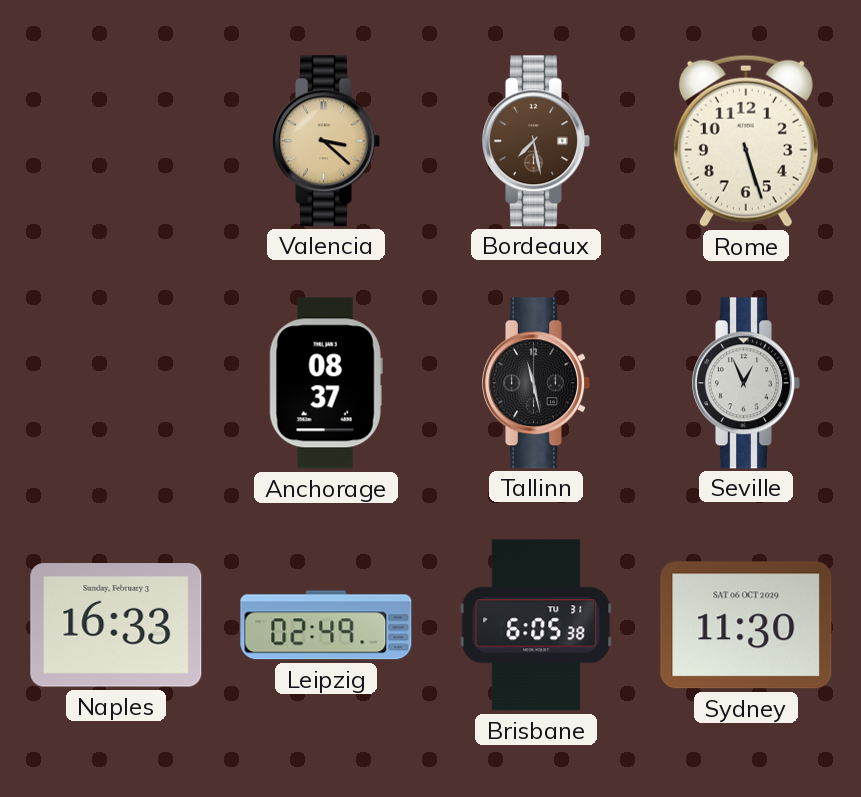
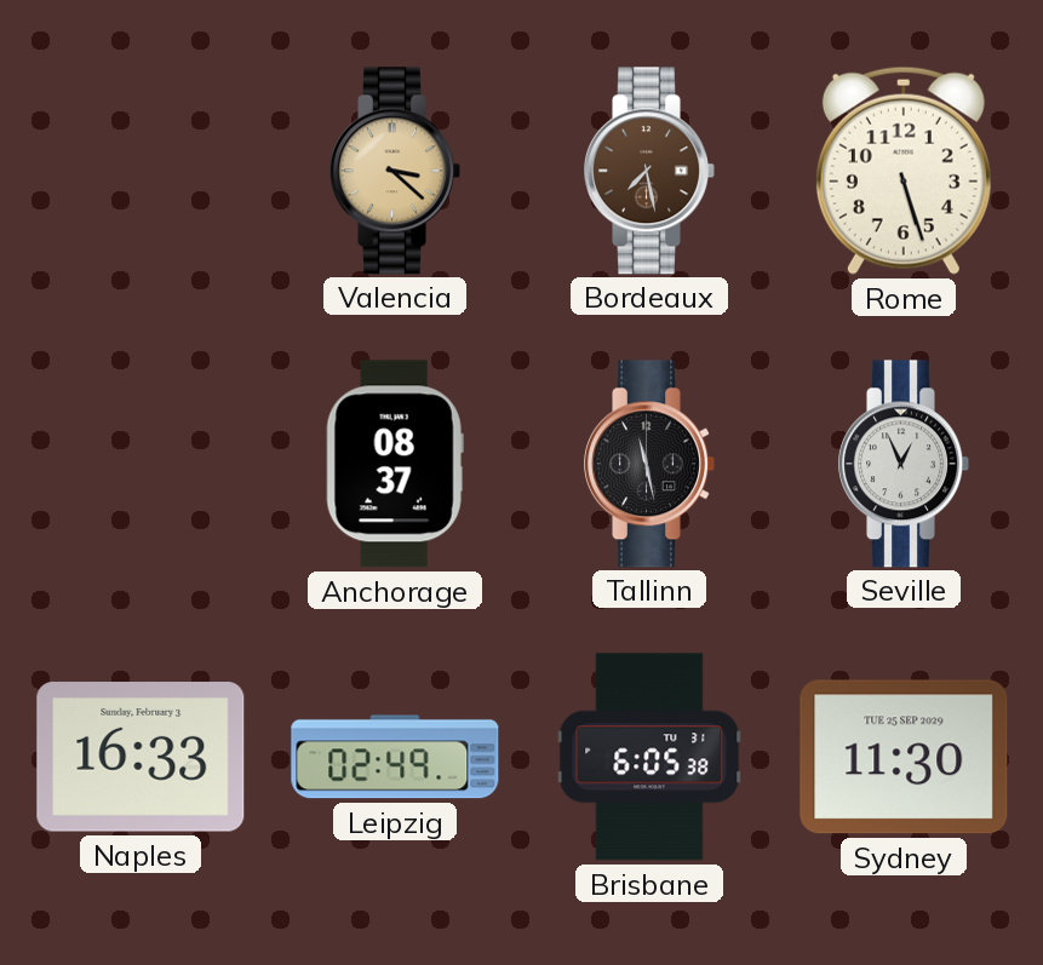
Sydney date: SAT 06 OCT 2029 -> TUE 25 SEP 2029 (904, 757)
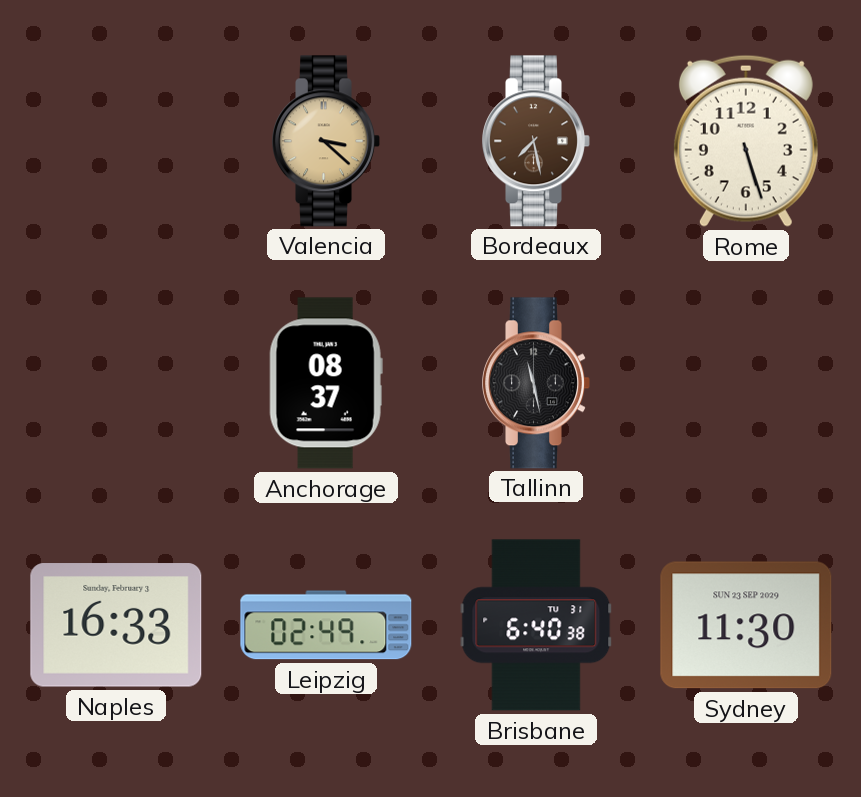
Seville: 12:56 -> none (905, 464)
Brisbane: 6:05 -> 6:40 (536, 625)
Sydney date: TUE 25 SEP 2029 -> SUN 23 SEP 2029 (746, 625)
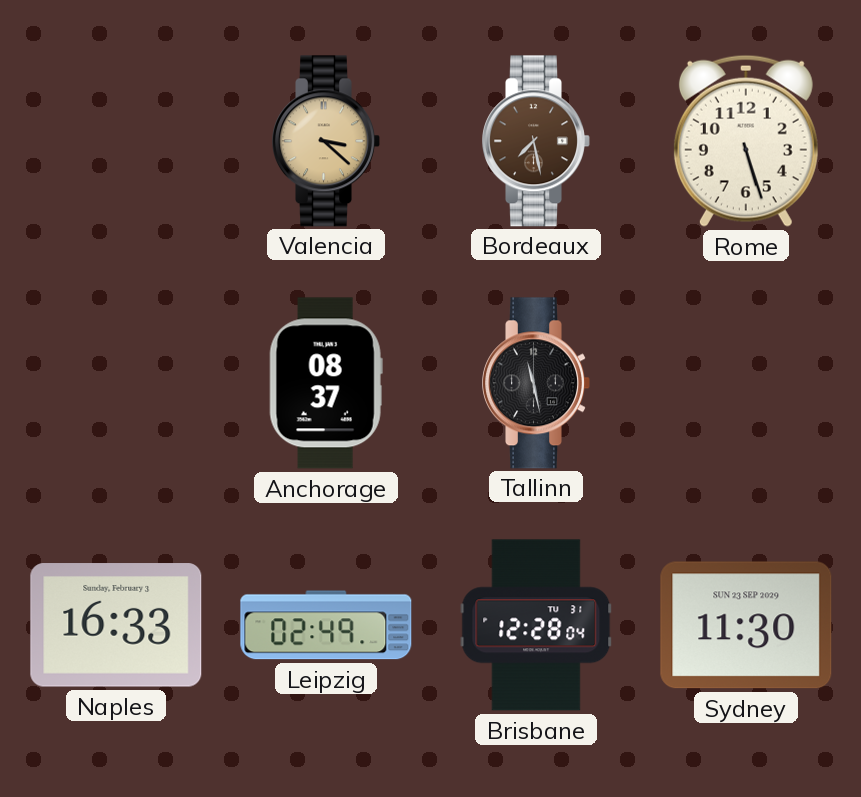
Brisbane: 6:40 -> 12:28 (536, 625)
